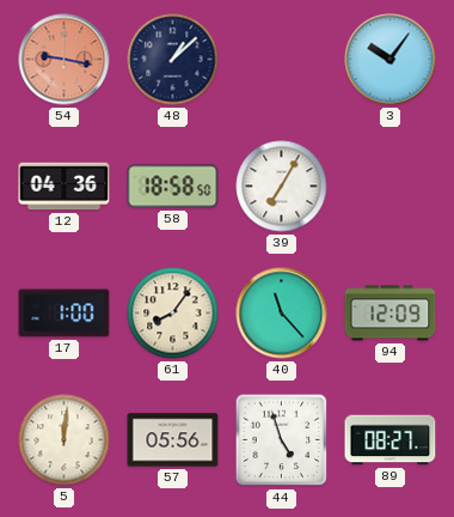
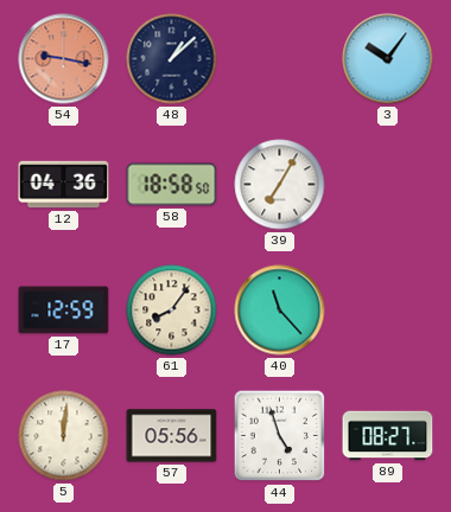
17: 1:00 -> 12:59 (64, 311)
94: 12:09 -> none (391, 314)
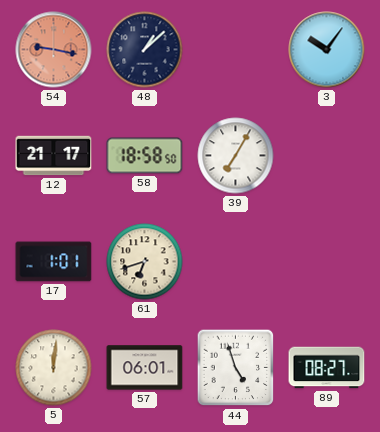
12: 04:36 -> 21:17 (54, 156)
17: 12:59 -> 1:01 (54, 262)
61: 8:06 -> 6:42 (145, 262)
40: 11:23 -> none (280, 311)
57: 05:56 -> 06:01 (145, 368)
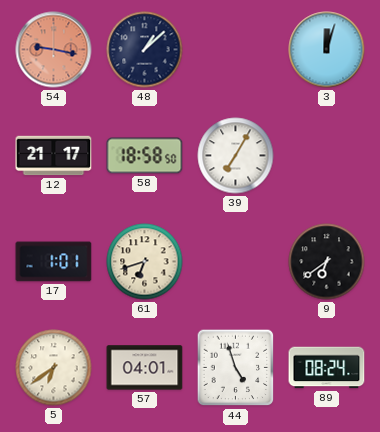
3: 10:06 -> 12:03 (327, 50)
9: none -> 6:39 (327, 262)
5: 12:01 -> 6:39 (54, 368)
57: 06:01 -> 04:01 (145, 368)
89: 08:27 -> 08:24 (327, 368)
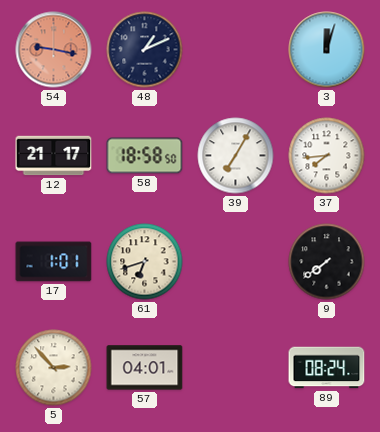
48: 1:08 -> 1:11 (145, 50)
37: none -> 7:44 (327, 156)
9: 6:39 -> 7:39 (327, 262)
5: 6:39 -> 2:53 (54, 368)
44: 4:57 -> none (236, 368)
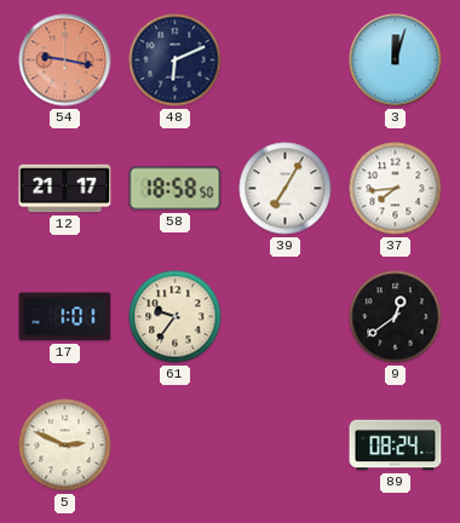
48: 1:11 -> 6:11 (176, 61)
61: 6:42 -> 9:36 (176, 317)
9: 7:39 -> 12:39 (396, 317)
5: 2:53 -> 2:49 (65, 446)
57: 04:01 -> none (145, 368)
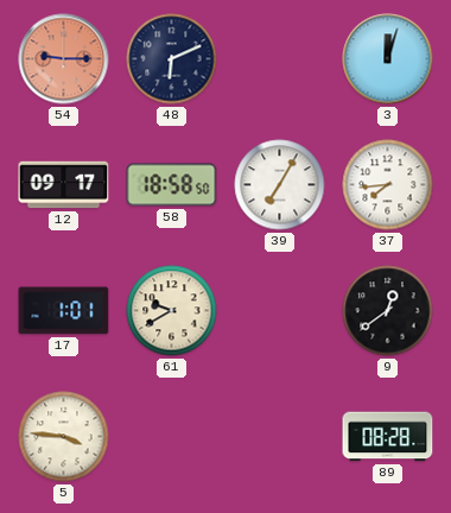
54: 9:17 -> 9:15 (64, 59)
12: 21:17 -> 09:17 (64, 185)
61: 9:36 -> 9:40 (172, 311)
5: 2:49 -> 3:46 (64, 437)
89: 08:24 -> 08:28 (388, 437)
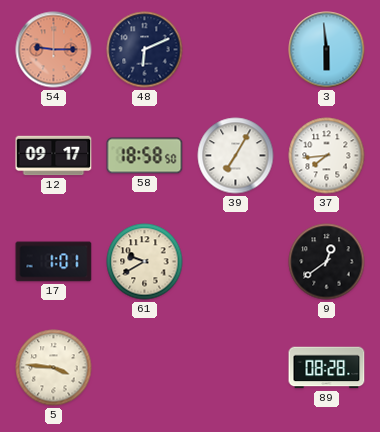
3: 12:03 -> 5:59 (327, 50)
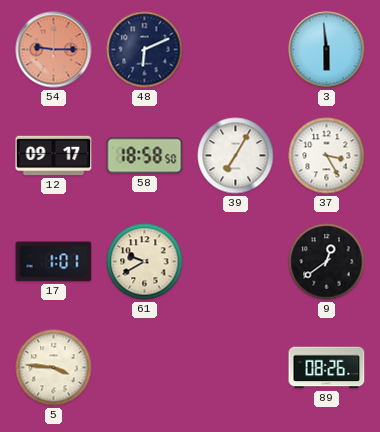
37: 7:44 -> 3:25 (327, 156)
89: 08:28 -> 08:26 (327, 368)
